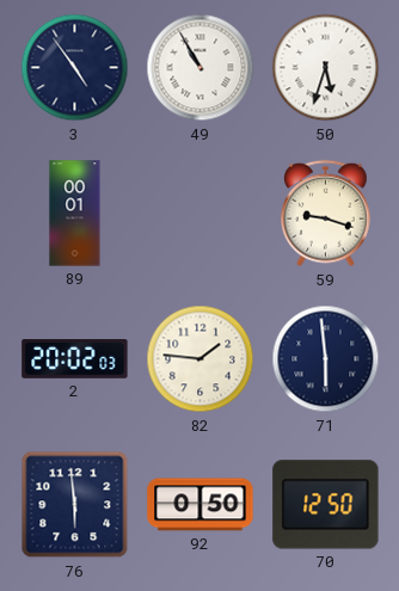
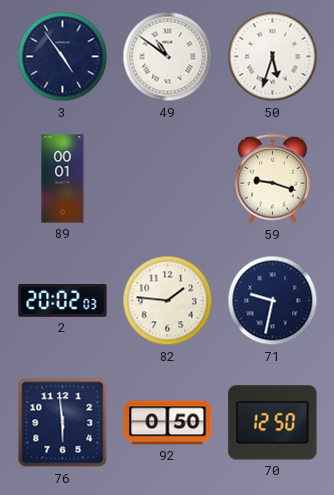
49: 10:55 -> 10:51 (168, 57)
71: 5:59 -> 9:32 (273, 301)
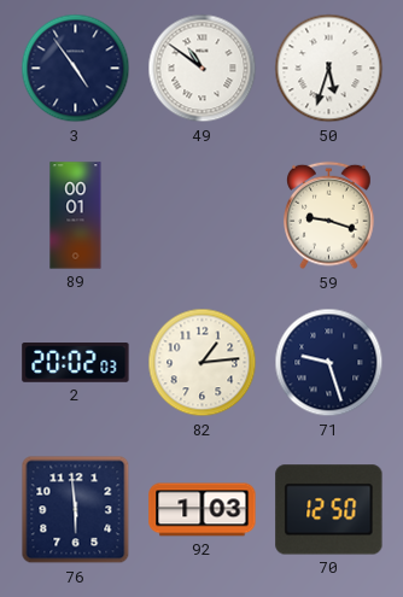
82: 1:46 -> 1:14 (203, 363)
71: 9:32 -> 9:27 (329, 363)
92: 0:50 -> 1:03 (203, 510)
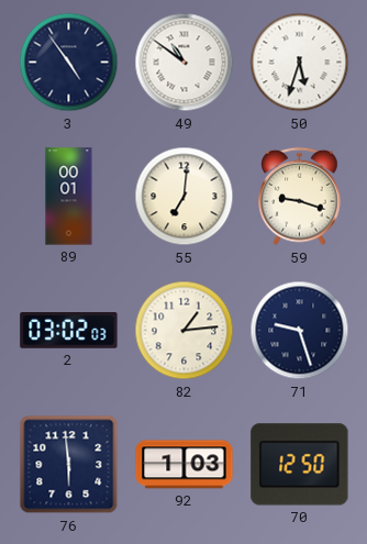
55: none -> 7:01 (185, 197)
2: 20:02 -> 03:02 (69, 331)
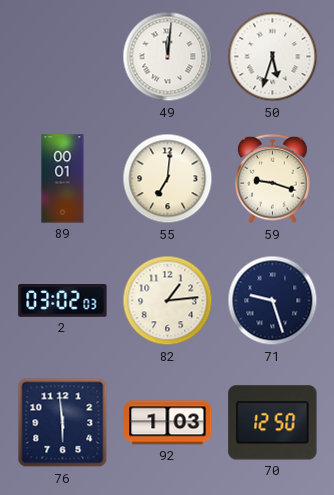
3: 4:54 -> none (69, 63)
49: 10:51 -> 12:01 (168, 57)
